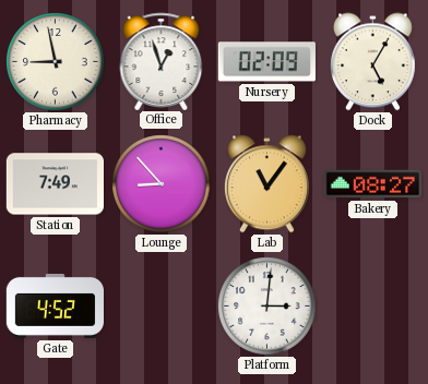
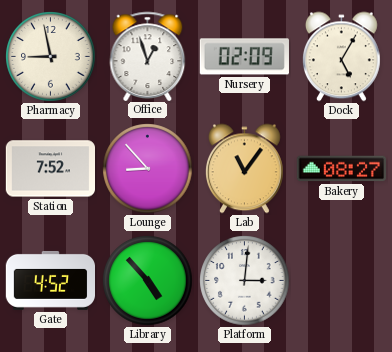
Station: 7:49 -> 7:52 (50, 169)
Library: none -> 4:53 (148, 281)
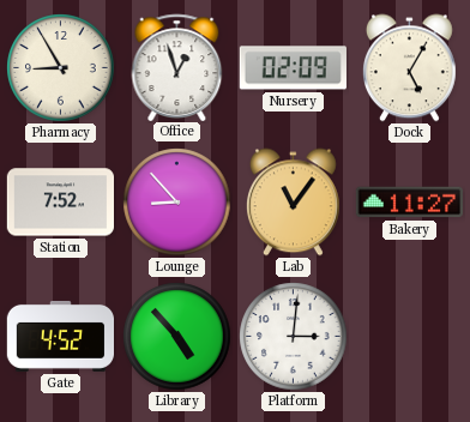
Pharmacy: 8:58 -> 8:55 (61, 68)
Bakery: 08:27 -> 11:27 (409, 203)
